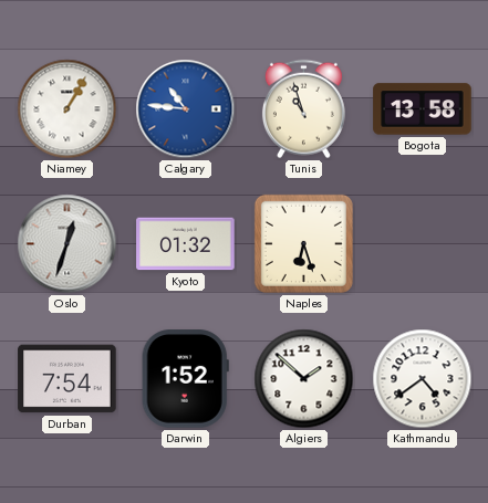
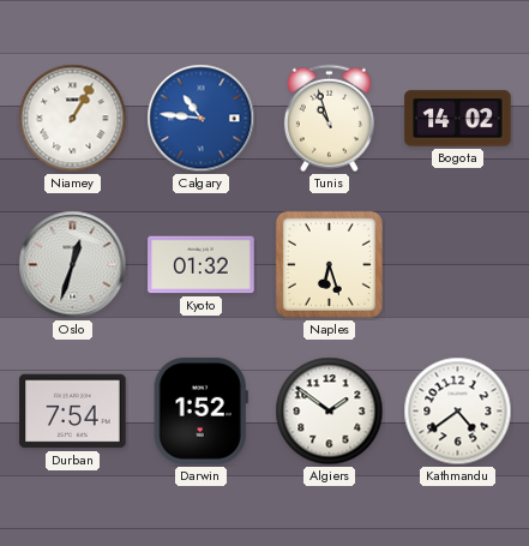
Bogota: 13:58 -> 14:02 (458, 119)
Algiers: 1:52 -> 1:51 (330, 412)
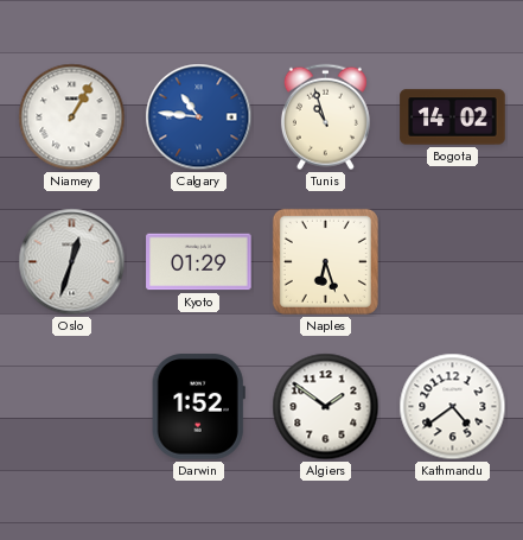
Kyoto: 01:32 -> 01:29 (199, 262)
Durban: 7:54 -> none (73, 412)
